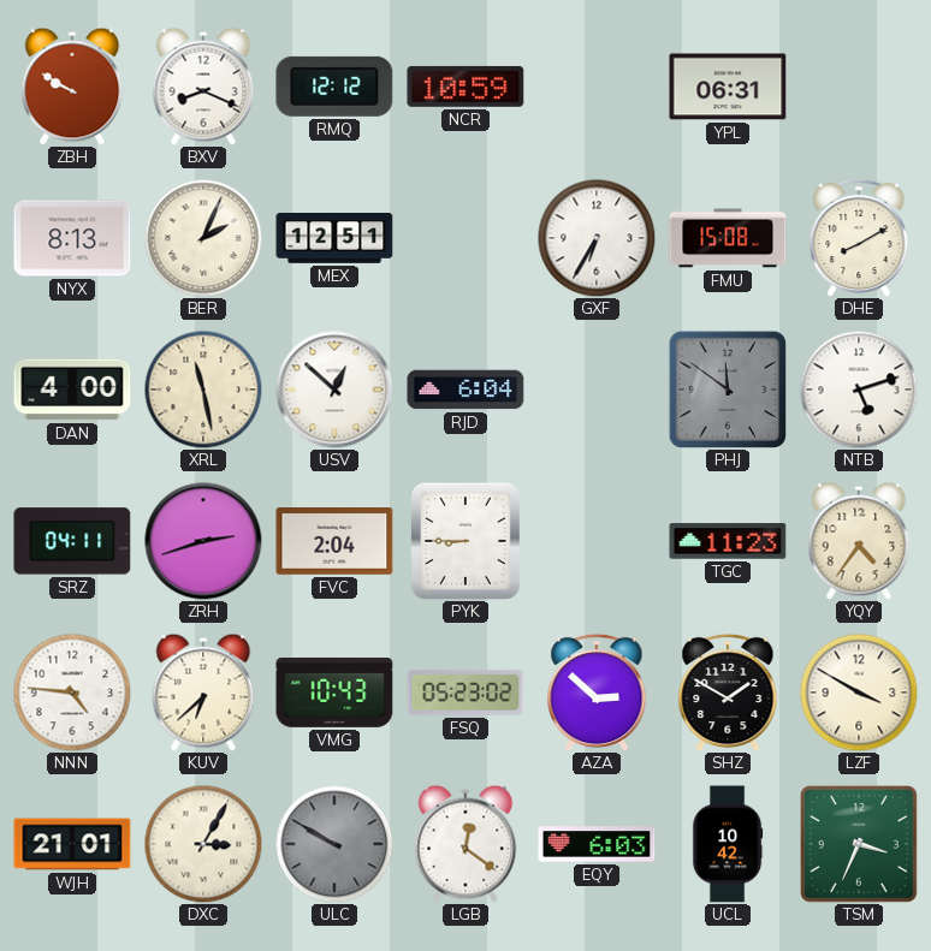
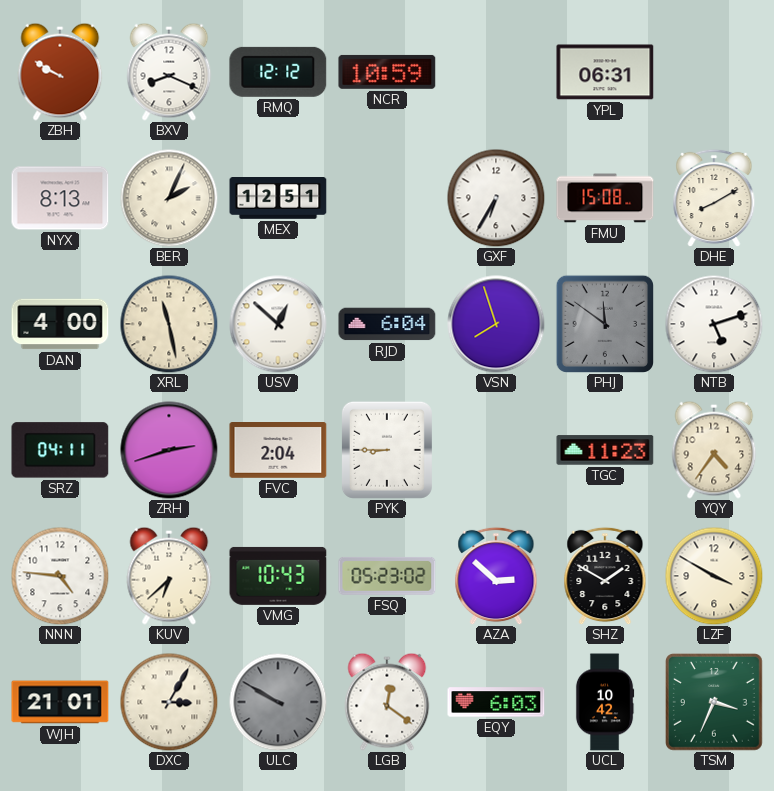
VSN: none -> 7:57 (496, 324)
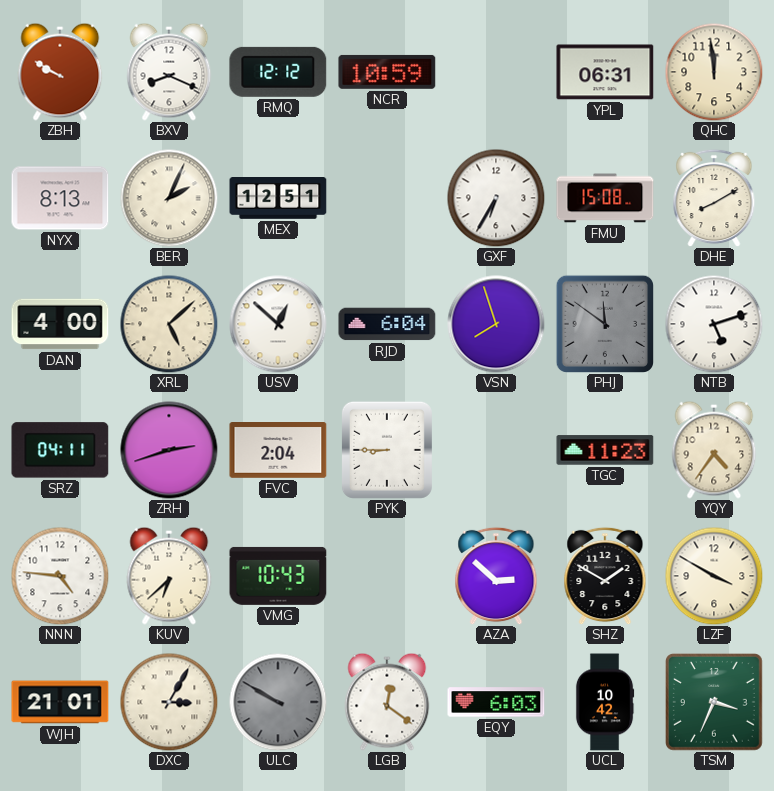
QHC: none -> 11:59 (714, 72)
XRL: 11:28 -> 5:08 (169, 324)
FSQ: 05:23 -> none (387, 576)
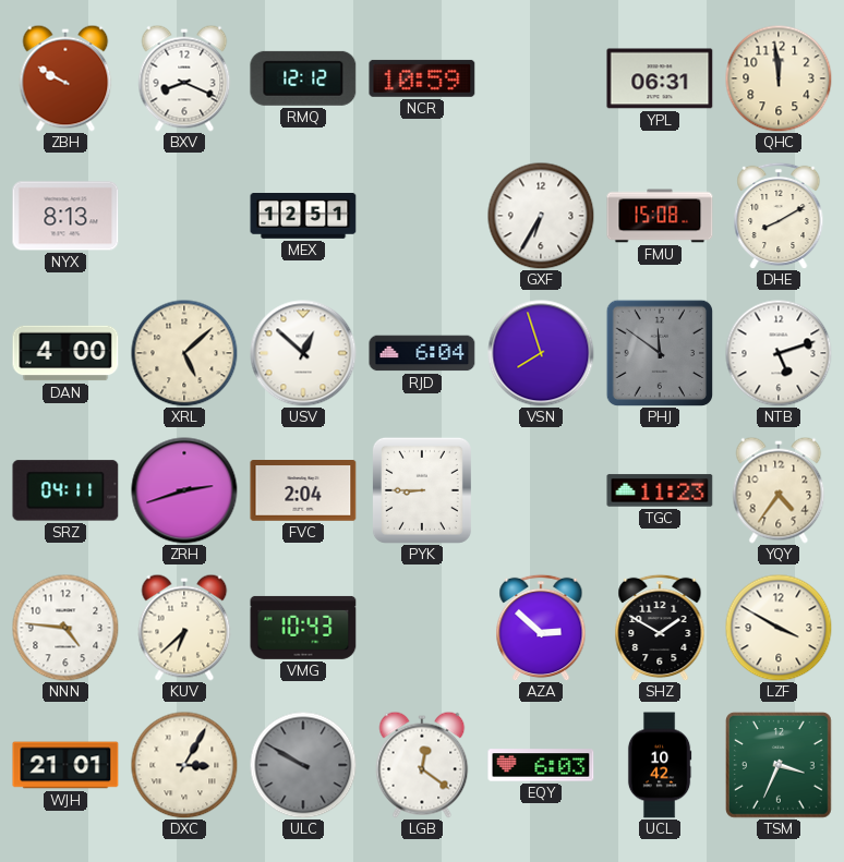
BER: 2:04 -> none (169, 198)
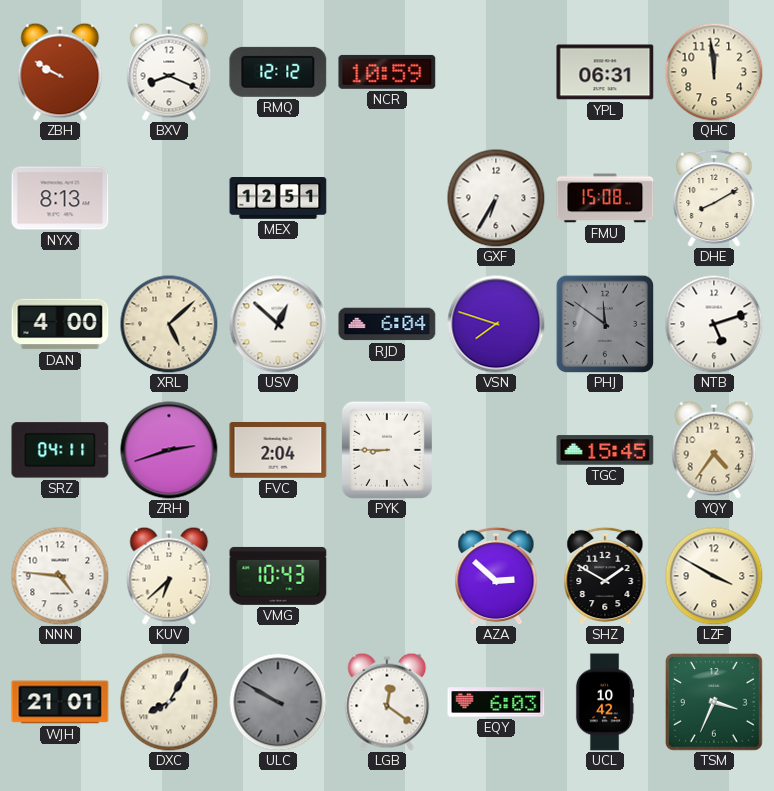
VSN: 7:57 -> 7:48 (496, 324)
TGC: 11:23 -> 15:45 (605, 450)
DXC: 3:05 -> 8:05 (169, 702)
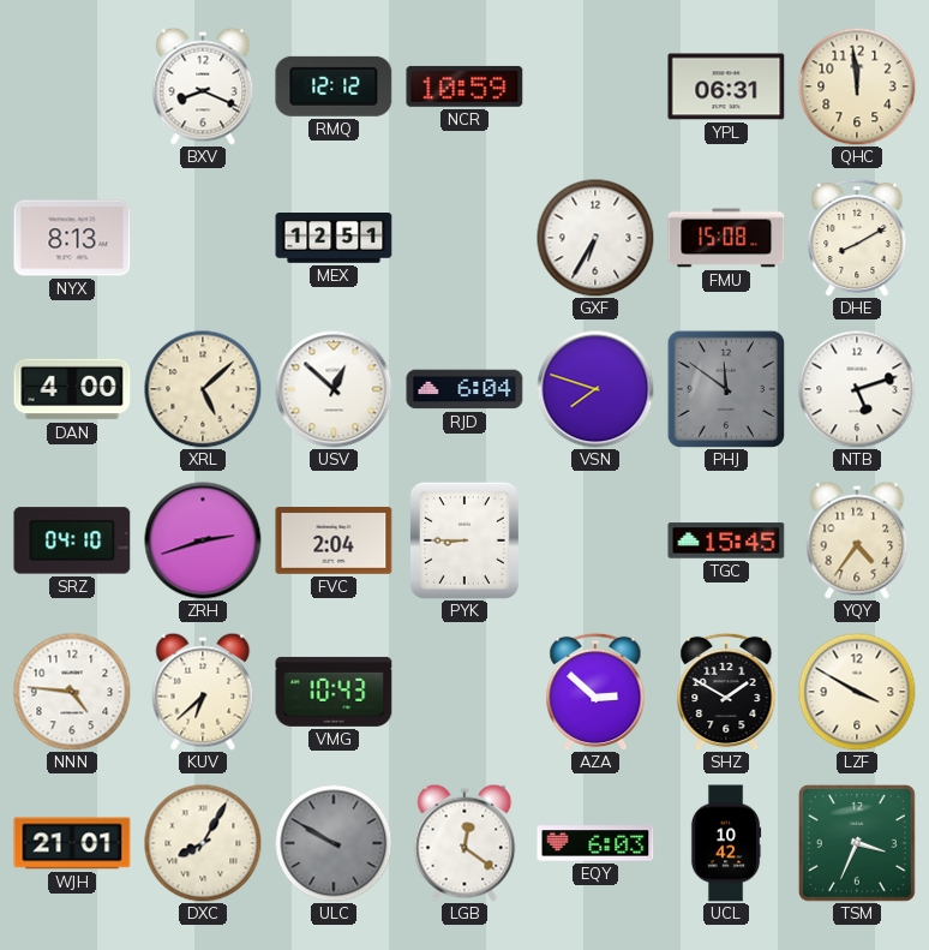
ZBH: 9:50 -> none (60, 72)
SRZ: 04:11 -> 04:10 (72, 540)
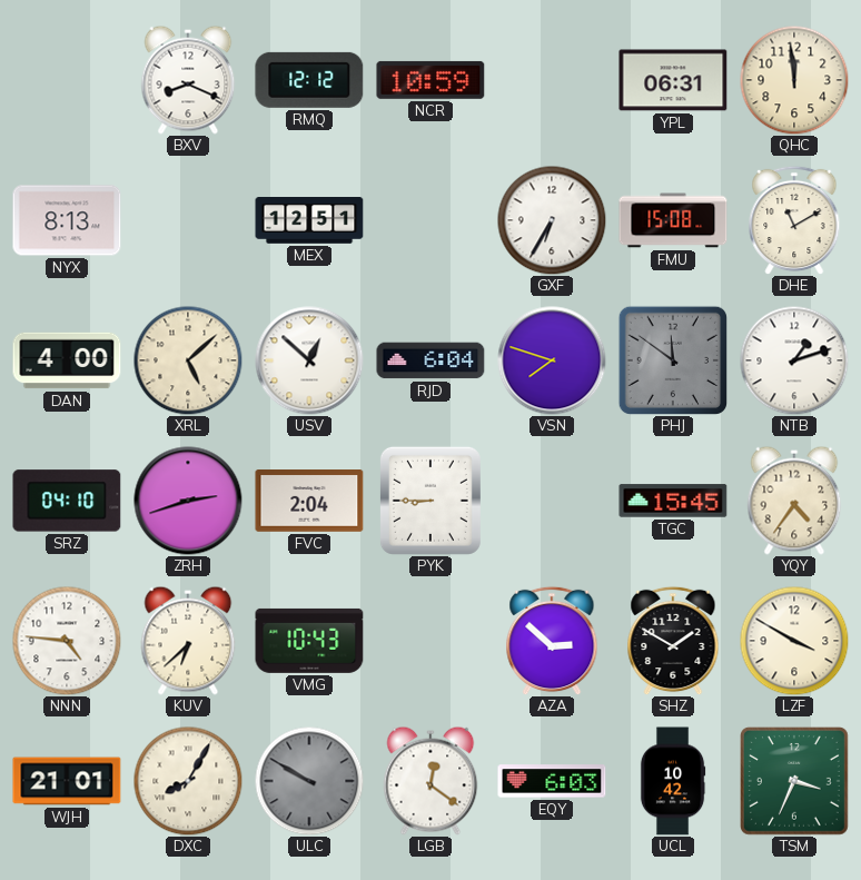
DHE: 8:10 -> 11:10 (794, 220)
NTB: 5:12 -> 1:12 (794, 360)
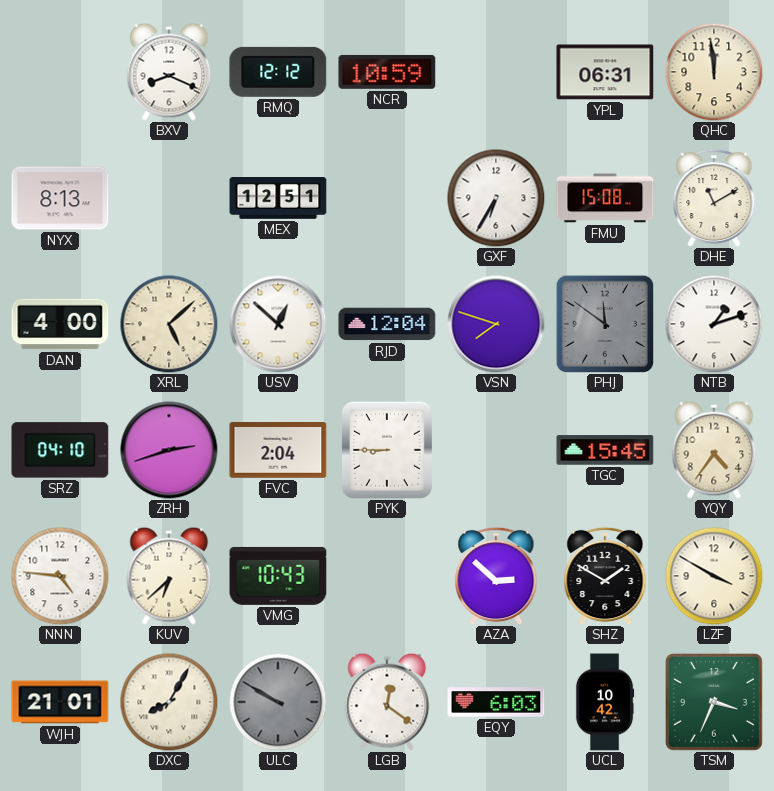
RJD: 6:04 -> 12:04 (387, 324)
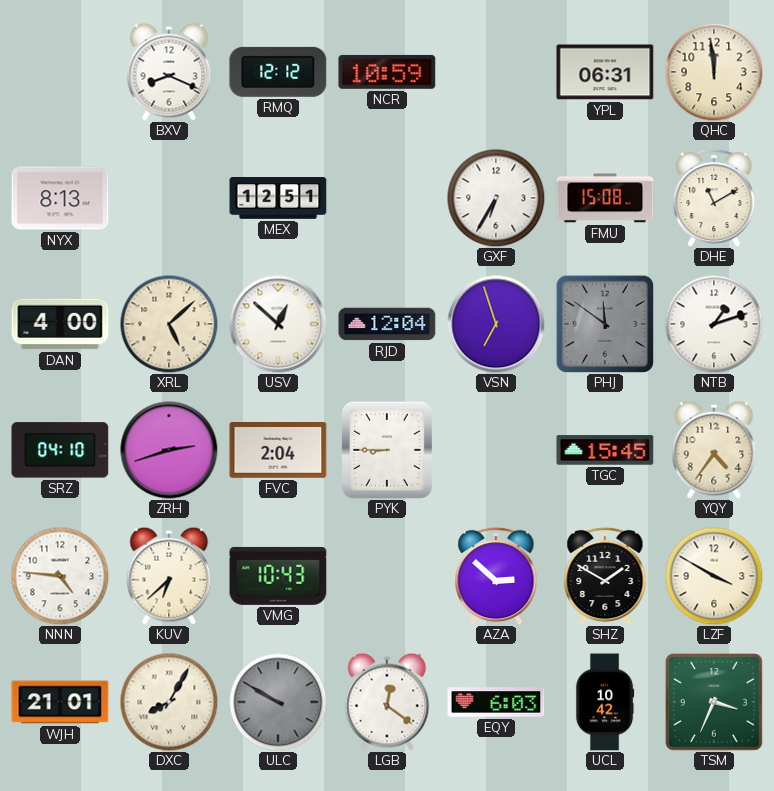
VSN: 7:48 -> 6:57 (496, 324)
